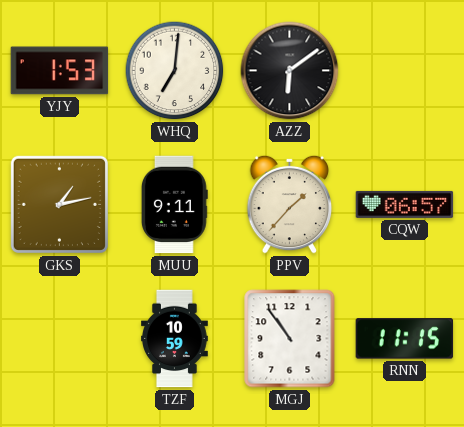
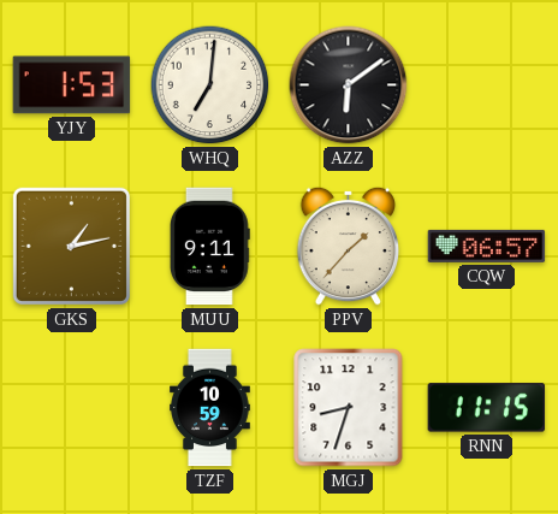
MGJ: 10:54 -> 8:33 (349, 408)
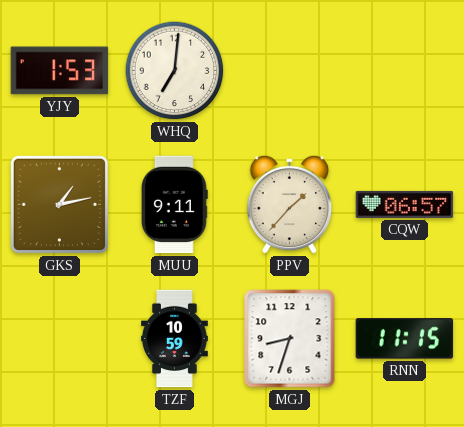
AZZ: 6:09 -> none (349, 85)
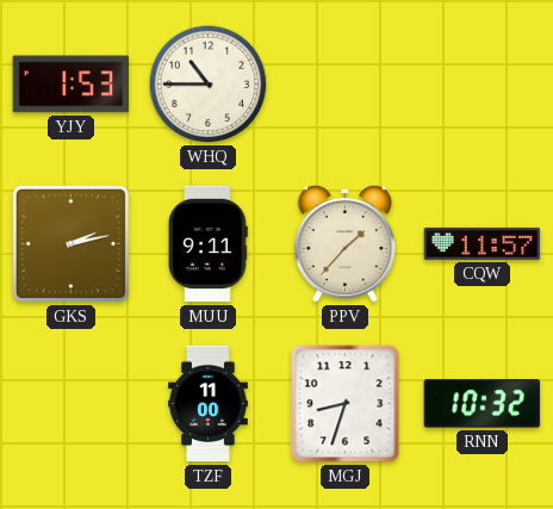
WHQ: 7:01 -> 10:45 (209, 85)
GKS: 1:13 -> 2:13 (70, 243)
CQW: 06:57 -> 11:57 (483, 243)
TZF: 10:59 -> 11:00 (209, 404)
RNN: 11:15 -> 10:32 (483, 404)
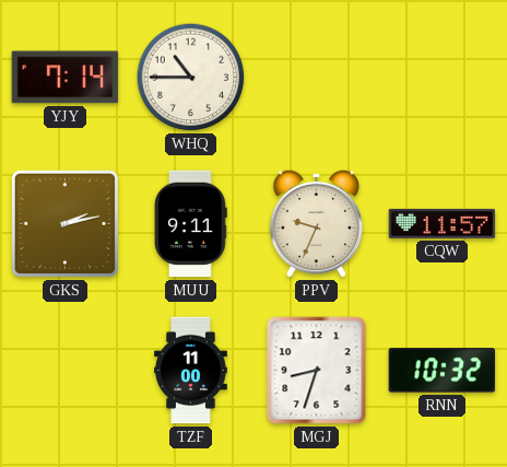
YJY: 1:53 -> 7:14 (66, 78)
PPV: 1:37 -> 9:34 (317, 223)
